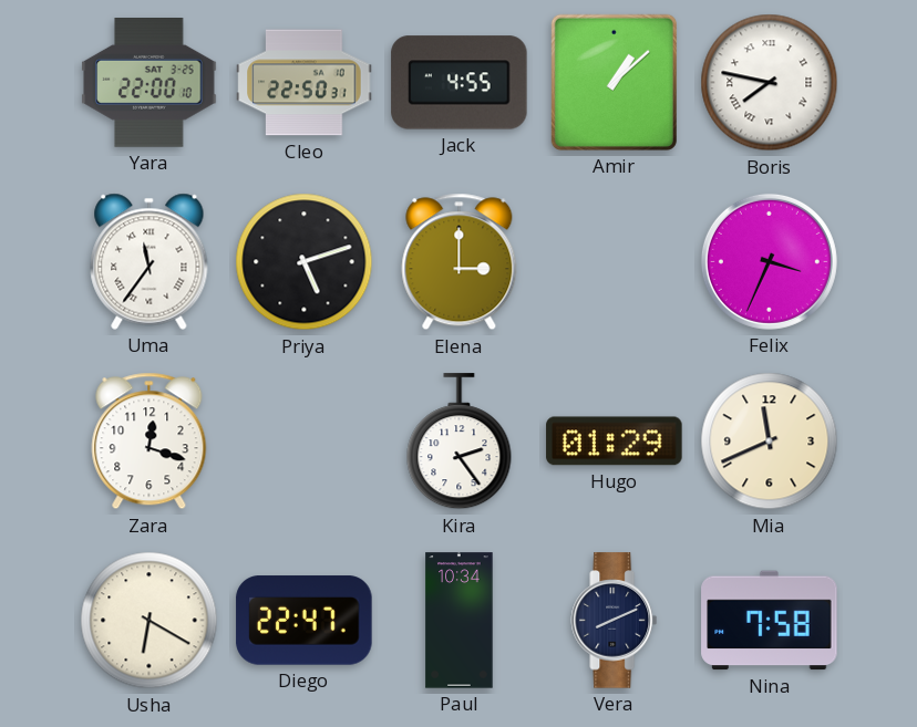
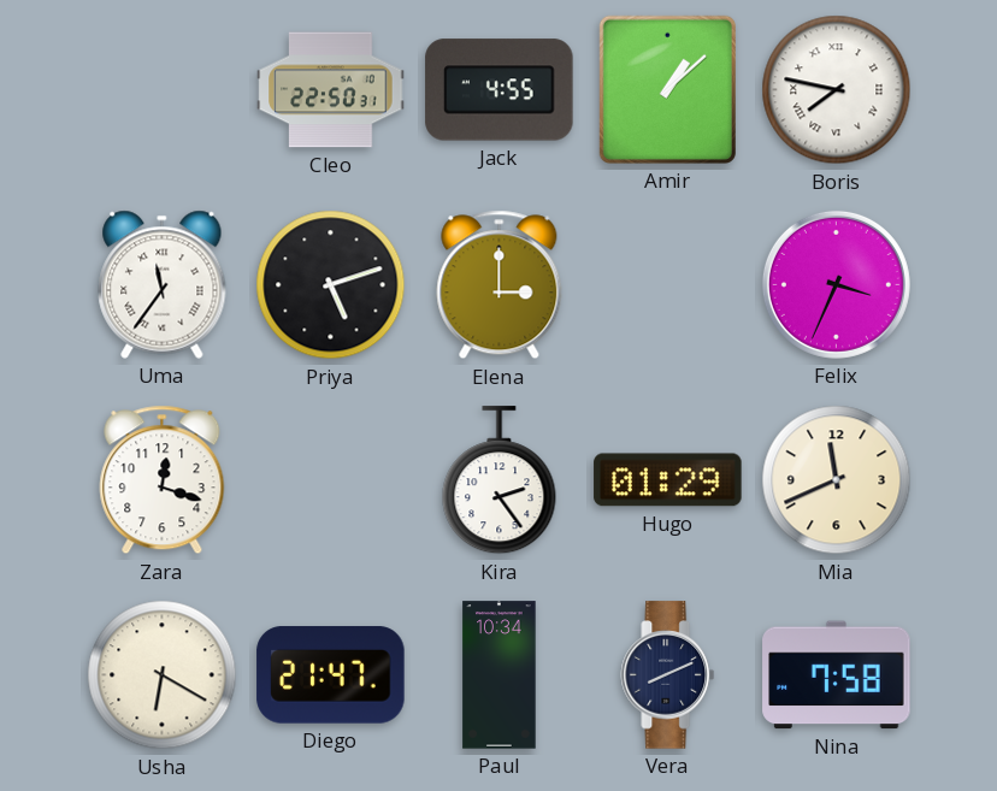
Yara: 22:00 -> none (150, 83)
Diego: 22:47 -> 21:47 (331, 675)
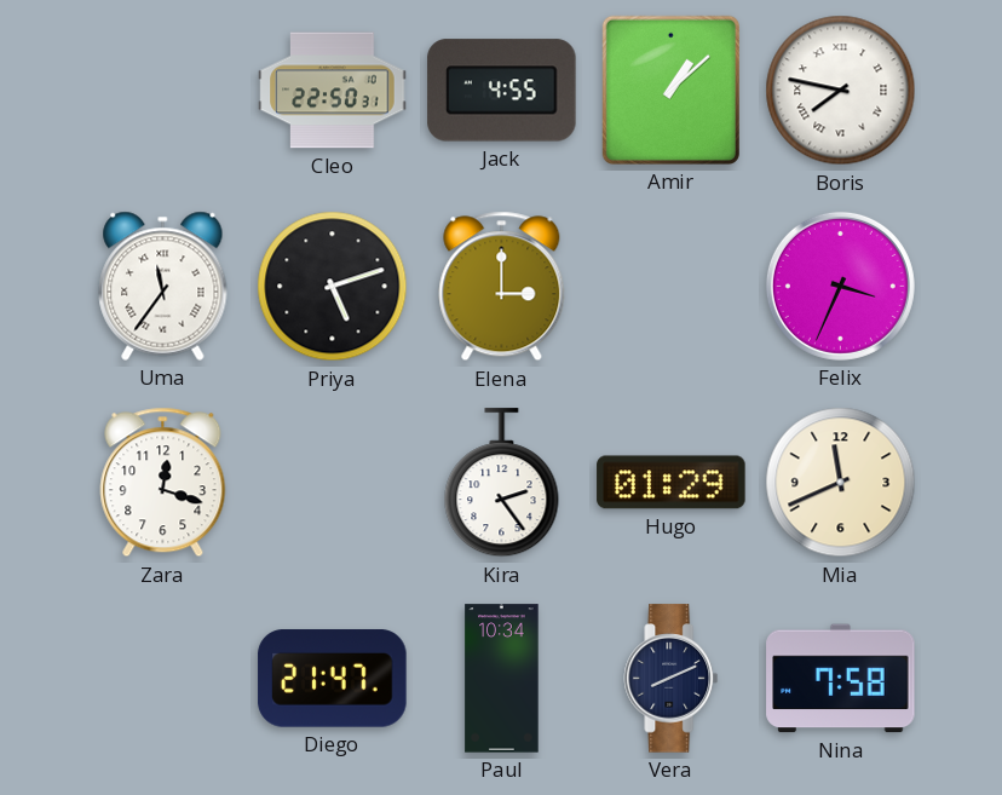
Usha: 6:20 -> none (163, 675)
